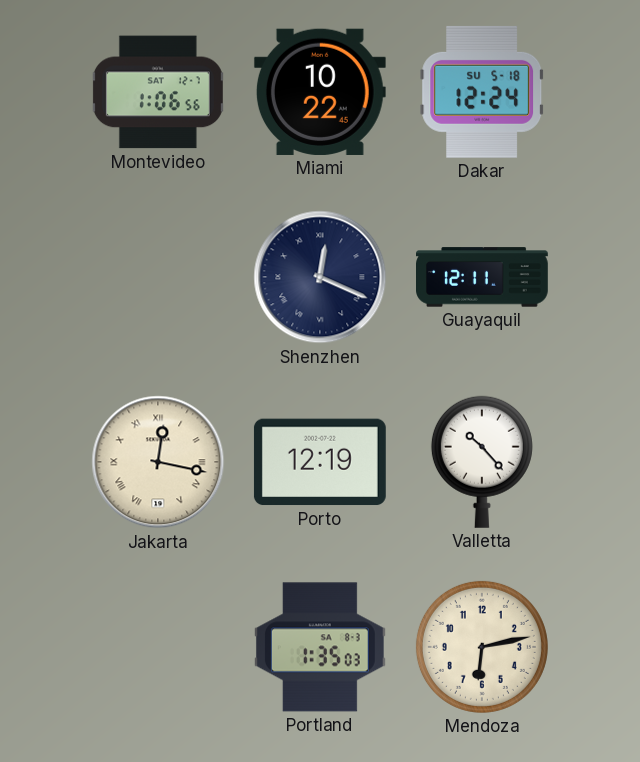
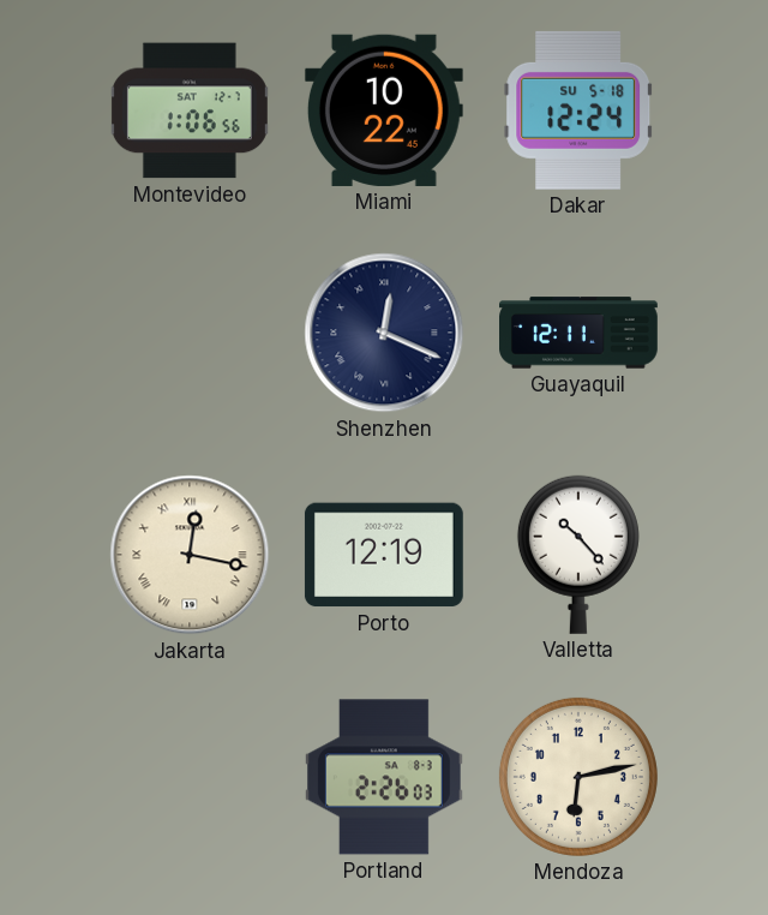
Portland: 1:35 -> 2:26 (384, 777)
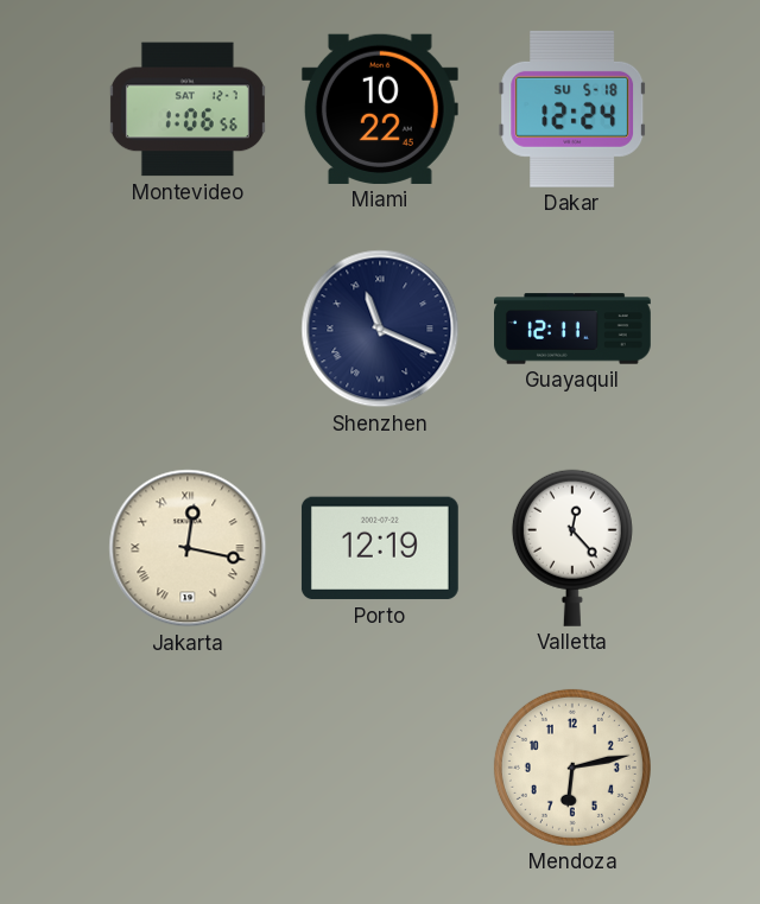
Shenzhen: 12:19 -> 11:19 (380, 329)
Valletta: 10:23 -> 12:23 (572, 548)
Portland: 2:26 -> none (384, 777)
